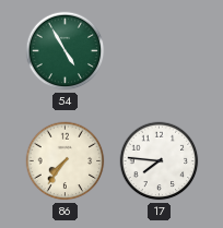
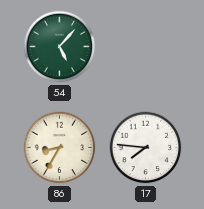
54: 4:55 -> 5:07 (60, 47)
86: 7:36 -> 8:35 (60, 148)
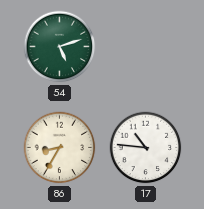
54: 5:07 -> 5:12 (60, 47)
17: 7:46 -> 10:46 (146, 148)
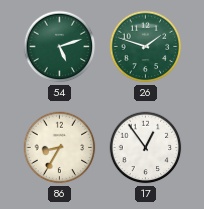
26: none -> 1:48 (146, 47)
17: 10:46 -> 12:54 (146, 148)
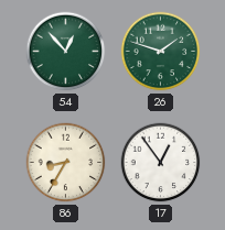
54: 5:12 -> 12:53 (66, 52)
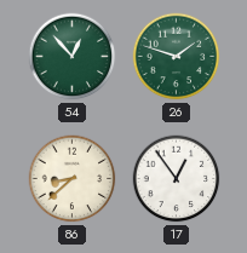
86: 8:35 -> 8:38 (73, 179)
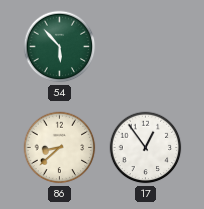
54: 12:53 -> 5:53 (60, 47)
26: 1:48 -> none (177, 57)
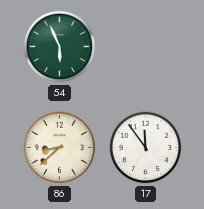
54: 5:53 -> 5:56 (60, 47)
17: 12:54 -> 11:54 (146, 148)
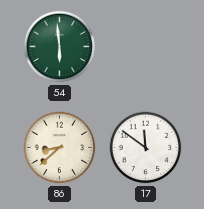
54: 5:56 -> 5:59 (60, 47)
17: 11:54 -> 11:51 (146, 148)
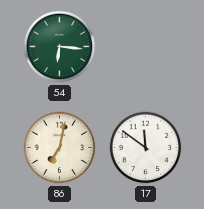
54: 5:59 -> 6:16 (60, 47)
86: 8:38 -> 7:02 (60, 148)
